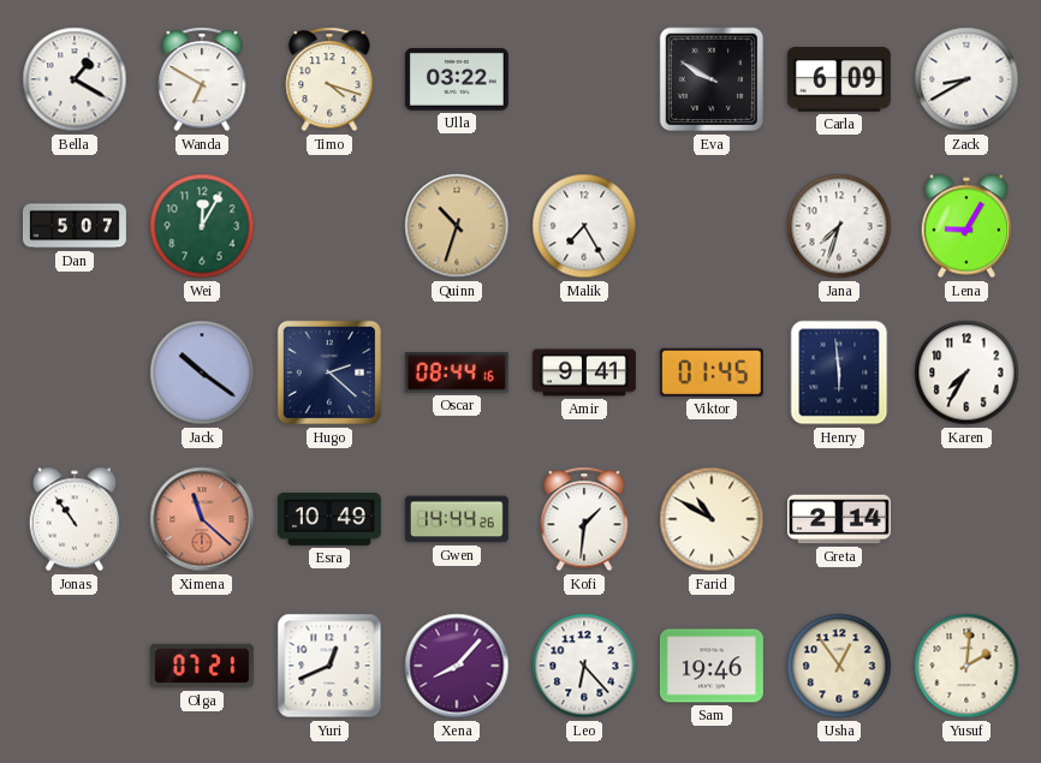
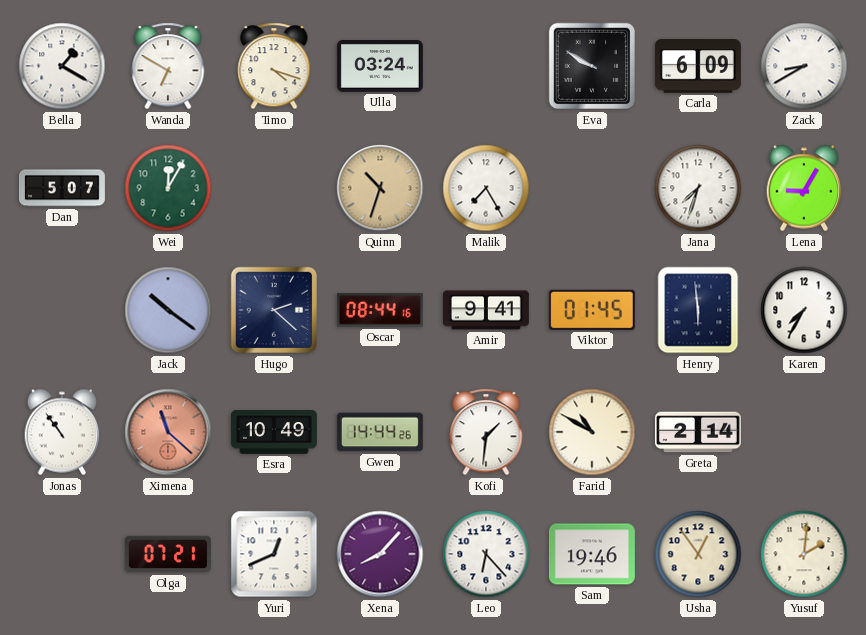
Ulla: 03:22 -> 03:24 (380, 67)
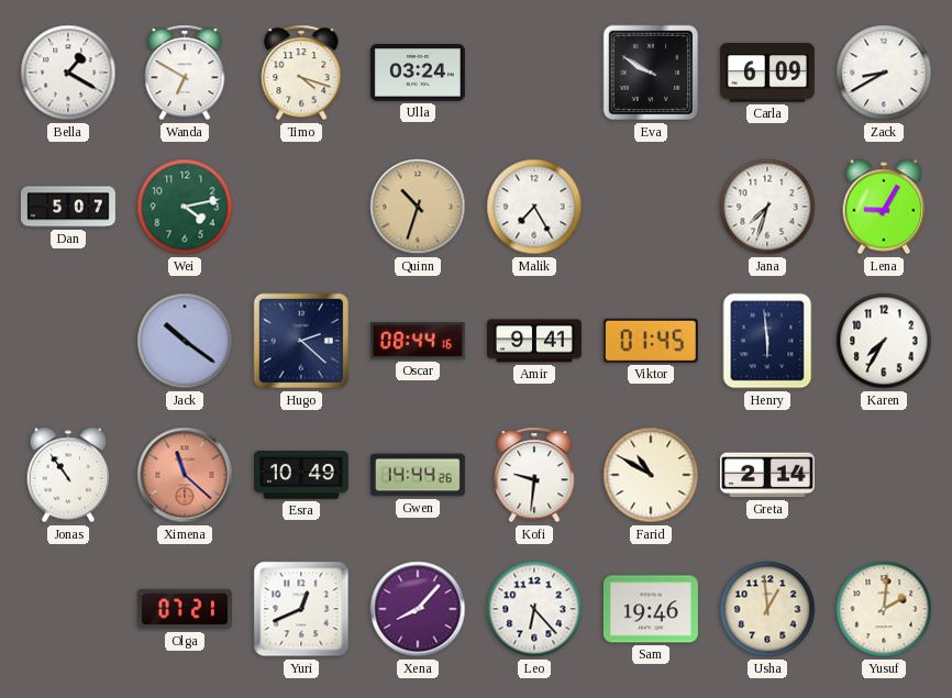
Wei: 12:05 -> 4:13 (185, 207)
Kofi: 1:31 -> 9:31 (534, 475)
Usha: 12:54 -> 12:59 (767, 609)
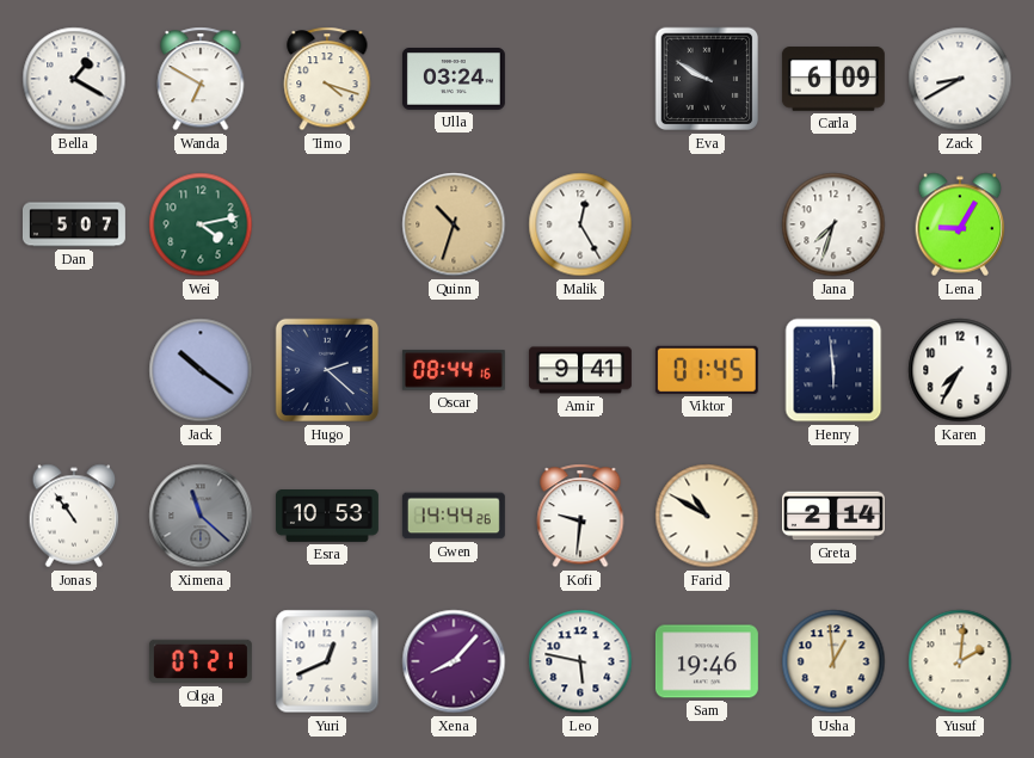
Malik: 7:25 -> 12:25 (580, 224)
Ximena dial: salmon -> grey (201, 516)
Esra: 10:49 -> 10:53 (327, 516)
Leo: 6:23 -> 5:47 (580, 661)
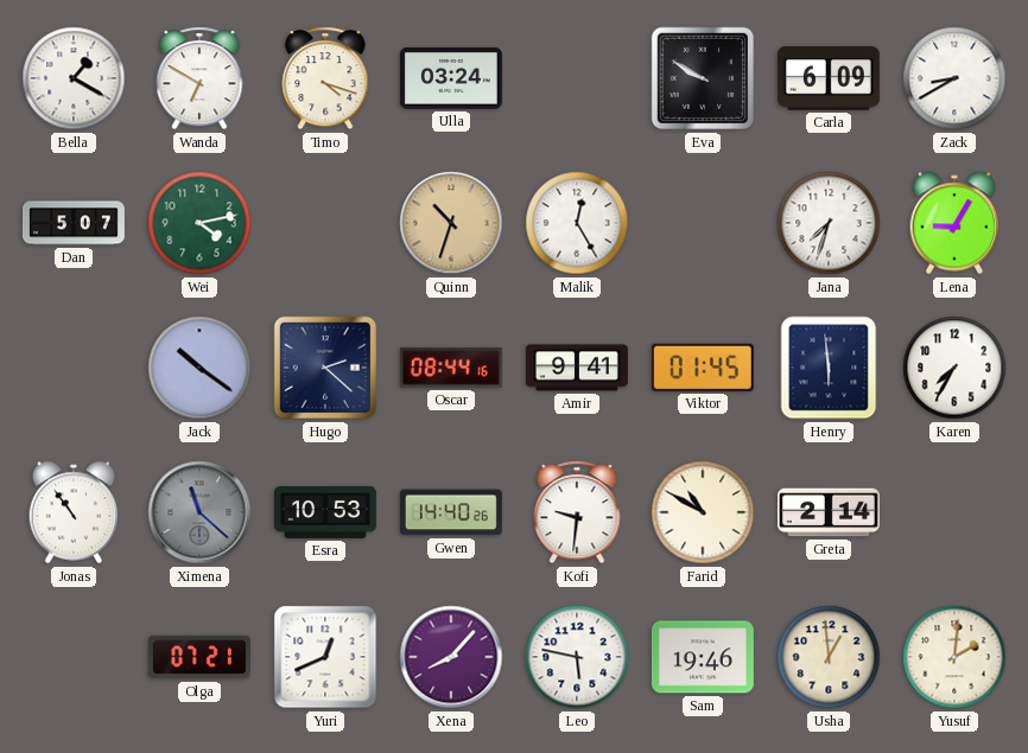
Gwen: 14:44 -> 14:40 (451, 512)
